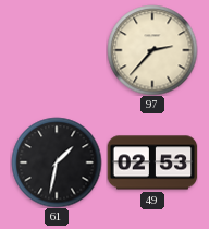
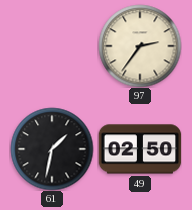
97: 2:37 -> 2:36 (140, 46)
49: 02:53 -> 02:50 (140, 149)
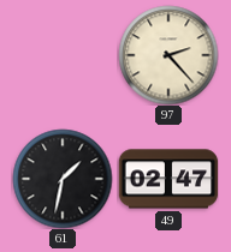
97: 2:36 -> 2:23 (168, 55)
49: 02:50 -> 02:47 (168, 179)
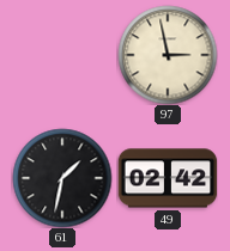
97: 2:23 -> 2:58 (168, 55)
49: 02:47 -> 02:42 (168, 178)
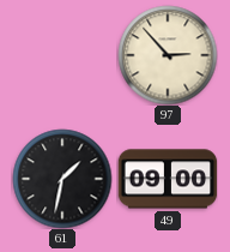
97: 2:58 -> 2:53 (168, 55)
49: 02:42 -> 09:00 (168, 179)
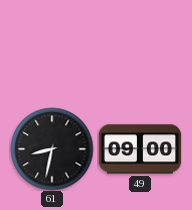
97: 2:53 -> none (168, 55)
61: 1:32 -> 8:32 (52, 149)
